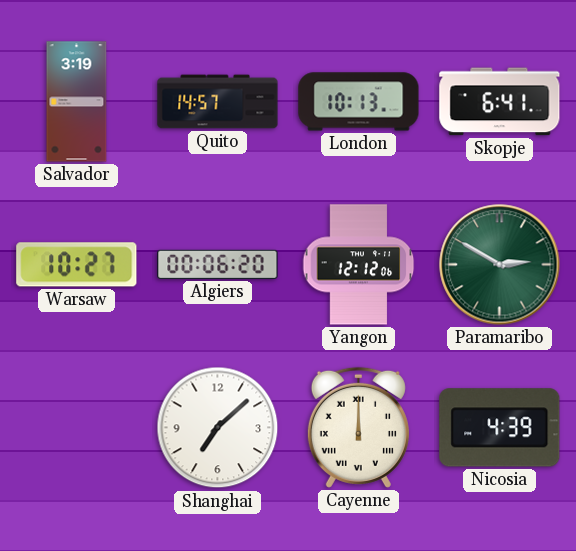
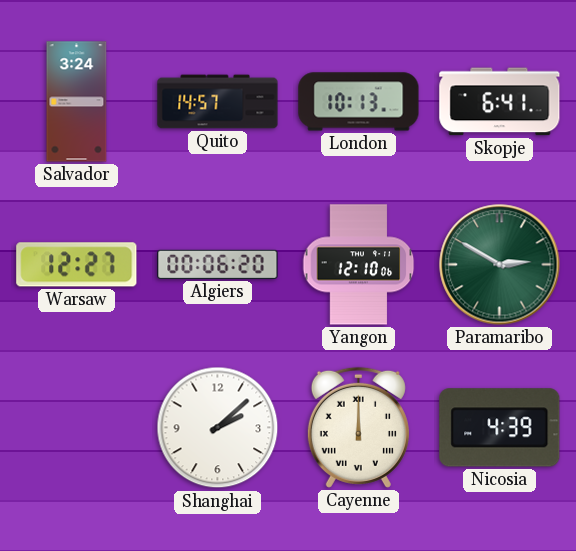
Salvador: 3:19 -> 3:24 (77, 102)
Warsaw: 10:27 -> 12:27 (77, 265)
Yangon: 12:12 -> 12:10 (359, 265)
Shanghai: 7:08 -> 2:08 (218, 428)
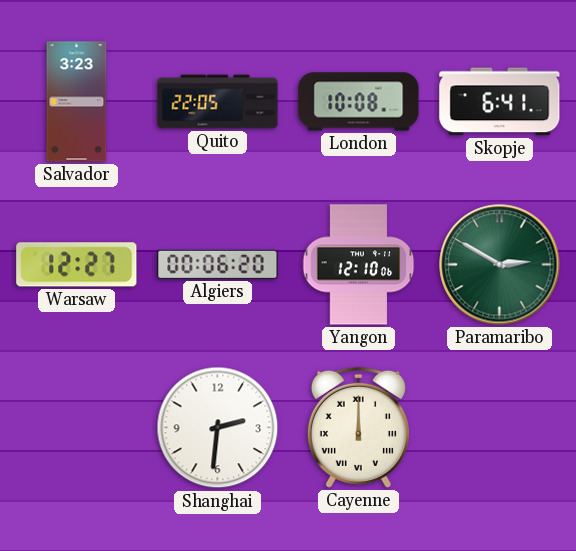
Salvador: 3:24 -> 3:23 (77, 102)
Quito: 14:57 -> 22:05 (218, 102)
London: 10:13 -> 10:08 (359, 102)
Shanghai: 2:08 -> 2:31 (218, 428)
Nicosia: 4:39 -> none (500, 428)
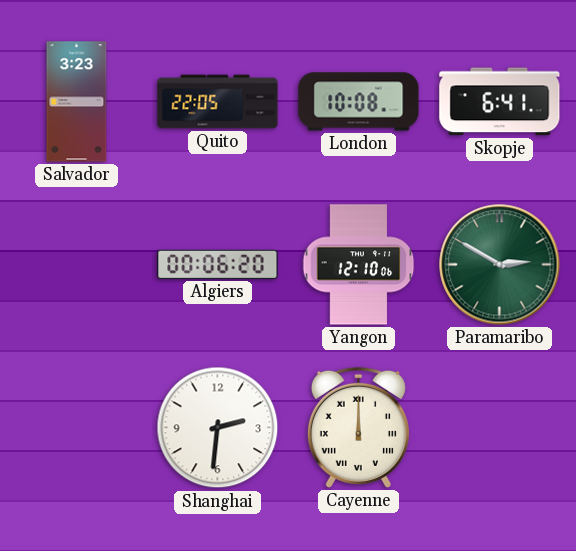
Warsaw: 12:27 -> none (77, 265)
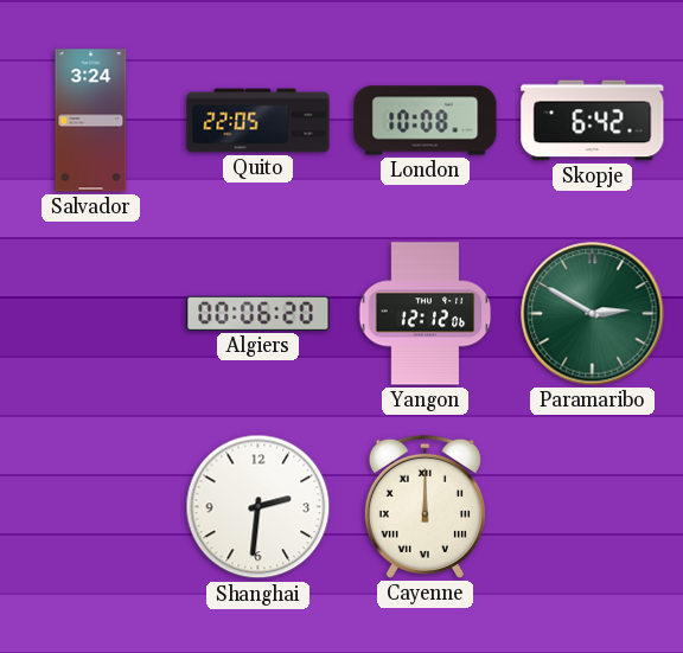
Salvador: 3:23 -> 3:24 (91, 121)
Skopje: 6:41 -> 6:42 (593, 121)
Yangon: 12:10 -> 12:12 (426, 314)
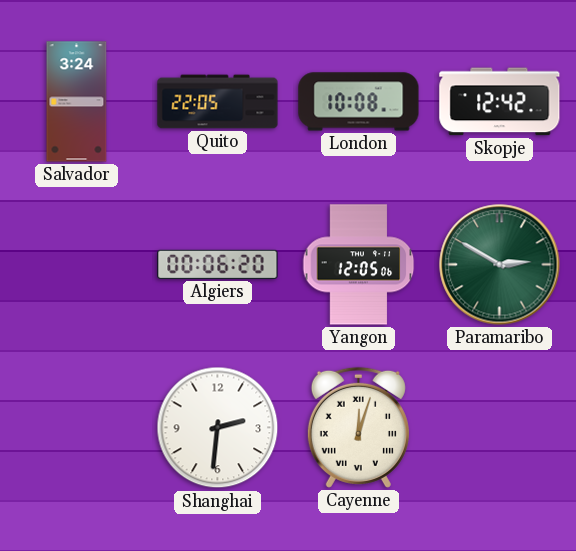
Skopje: 6:42 -> 12:42 (500, 102)
Yangon: 12:12 -> 12:05 (359, 265)
Cayenne: 12:00 -> 12:03 (358, 427)
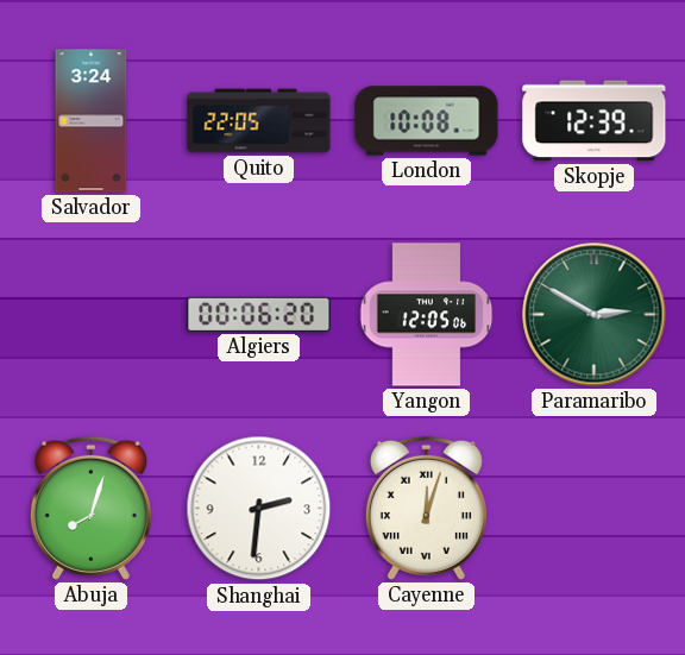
Skopje: 12:42 -> 12:39 (595, 121)
Abuja: none -> 8:03 (90, 508)
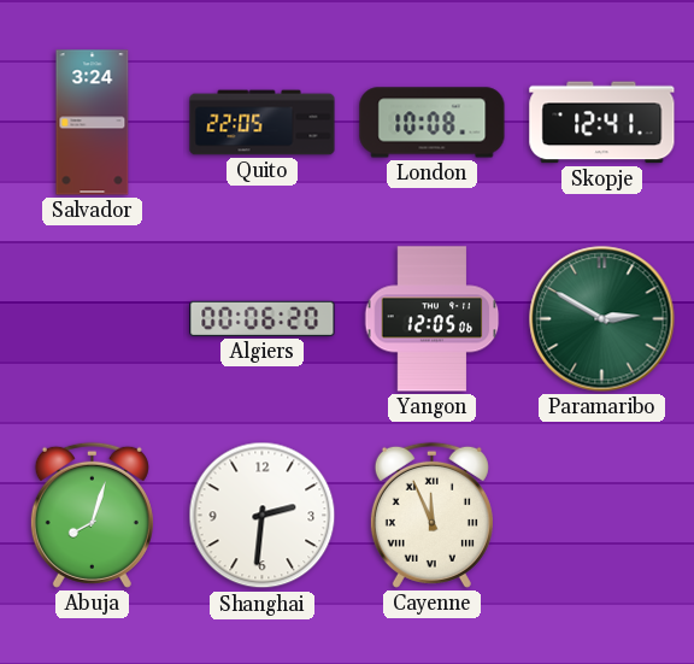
Skopje: 12:39 -> 12:41 (602, 123)
Cayenne: 12:03 -> 11:56 (431, 515)
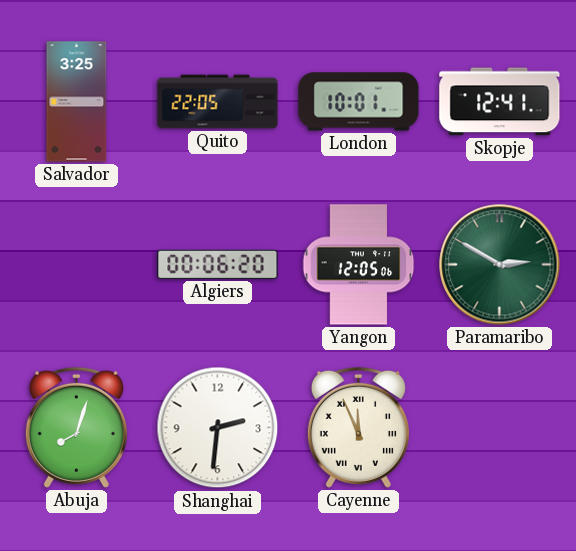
Salvador: 3:24 -> 3:25 (77, 102)
London: 10:08 -> 10:01 (359, 102)
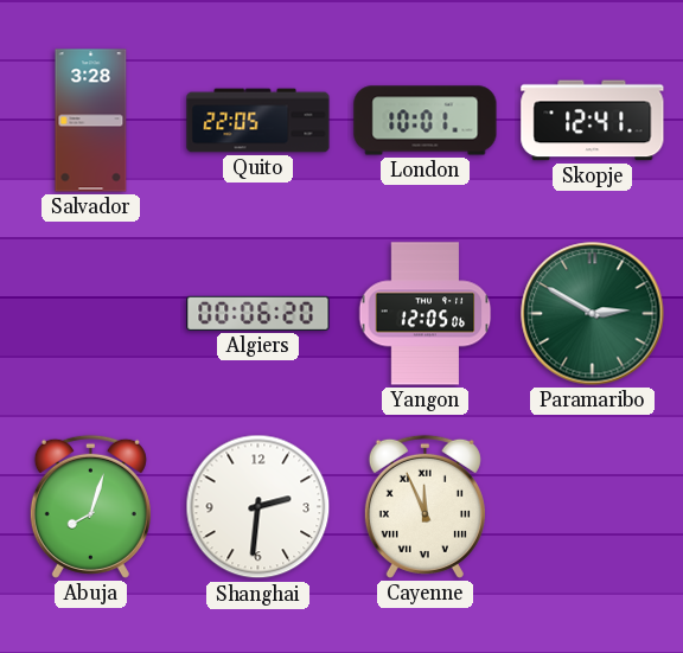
Salvador: 3:25 -> 3:28 (91, 121)
